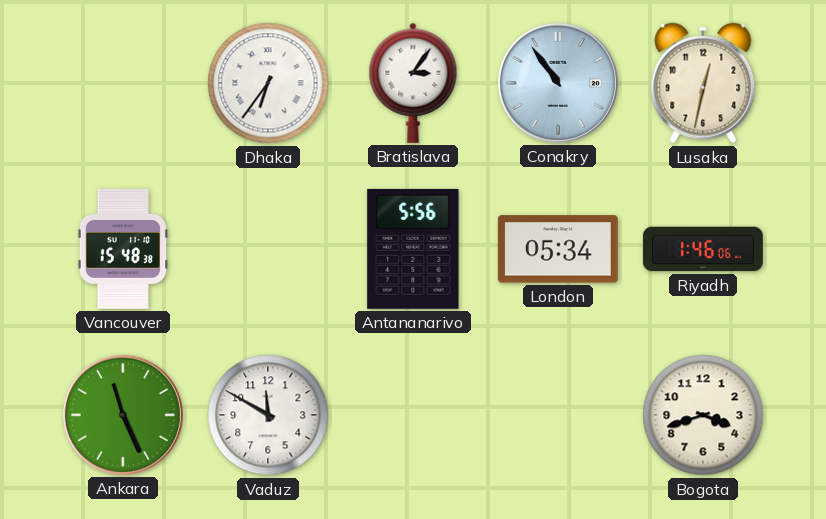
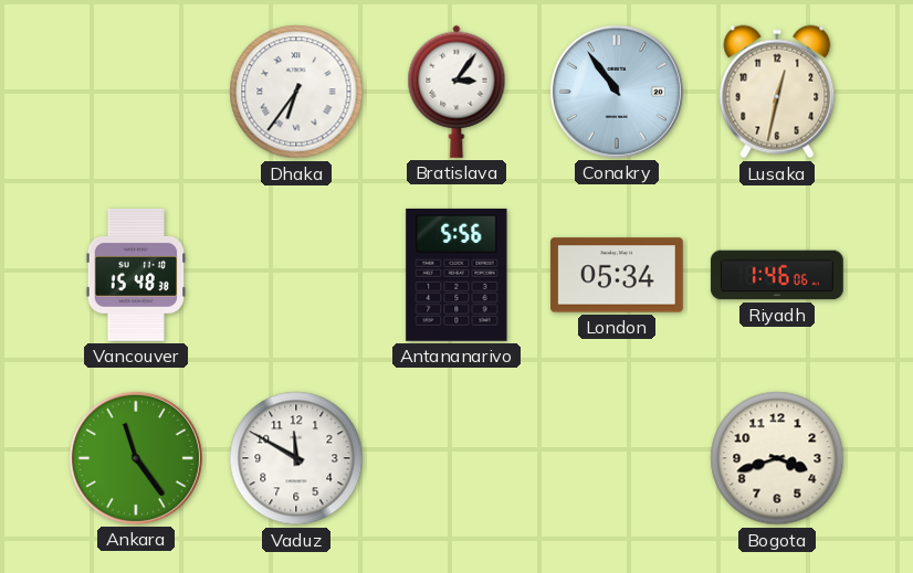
Ankara: 11:26 -> 11:24 (136, 458)
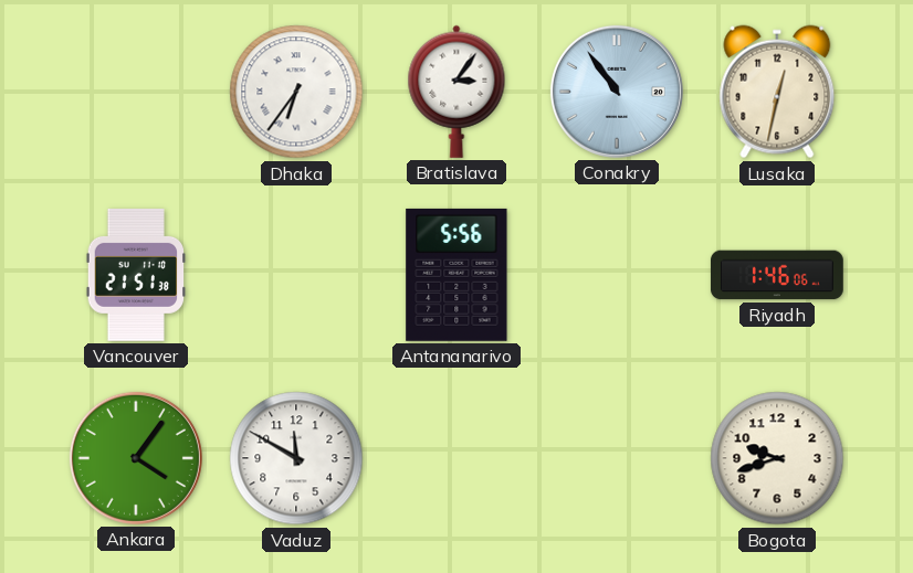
Vancouver: 15:48 -> 21:51 (136, 275)
London: 05:34 -> none (617, 275)
Ankara: 11:24 -> 4:06 (136, 458)
Bogota: 3:42 -> 9:42 (777, 458)
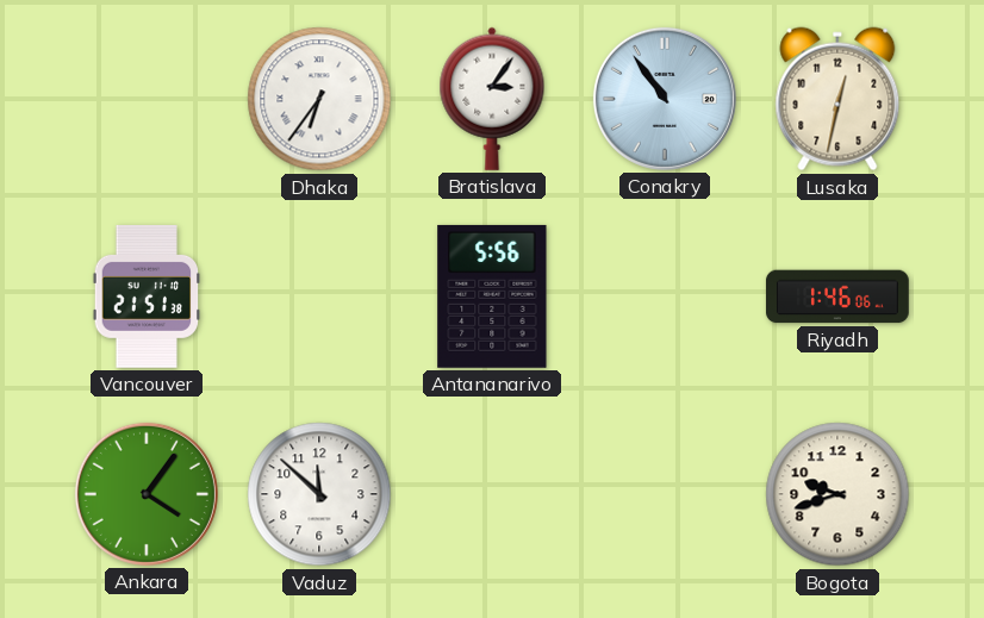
Vaduz: 11:50 -> 11:52 (319, 494)
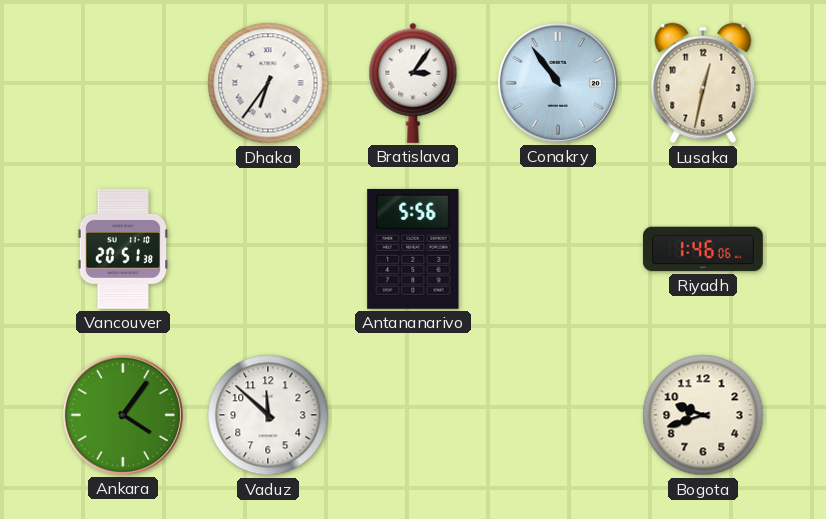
Vancouver: 21:51 -> 20:51 (123, 249)
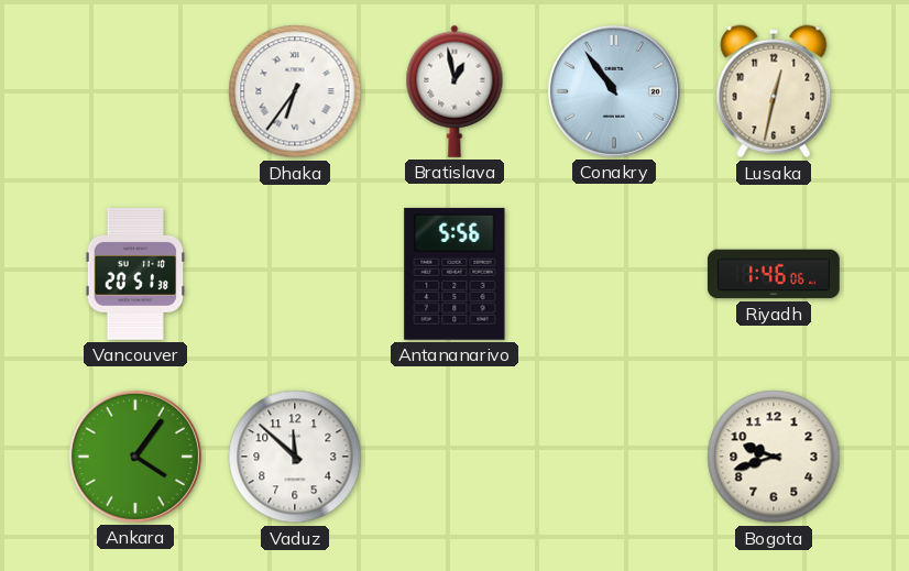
Bratislava: 3:06 -> 12:58 (454, 91)
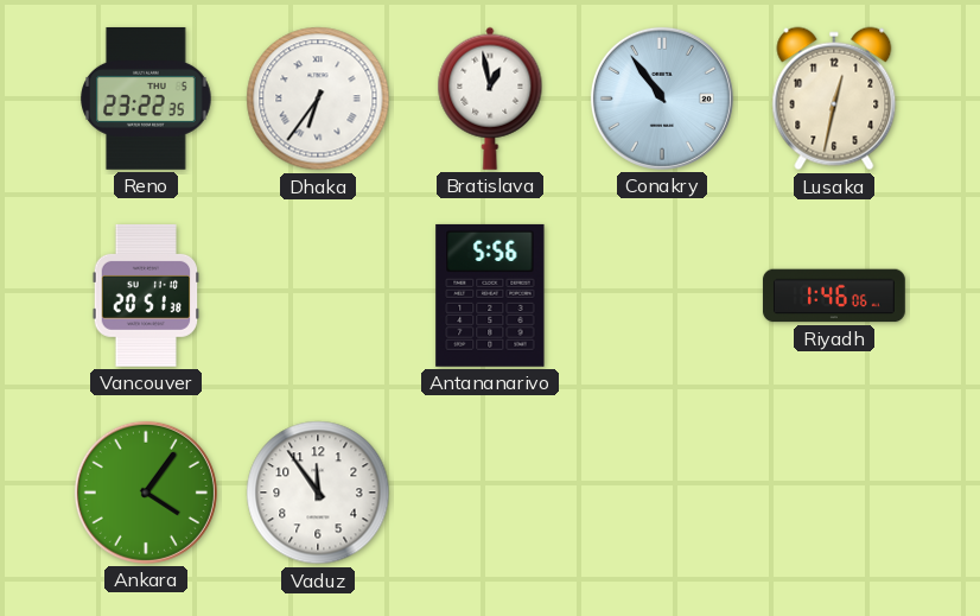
Reno: none -> 23:22 (146, 99)
Vaduz: 11:52 -> 11:54 (318, 493)
Bogota: 9:42 -> none (774, 457)
